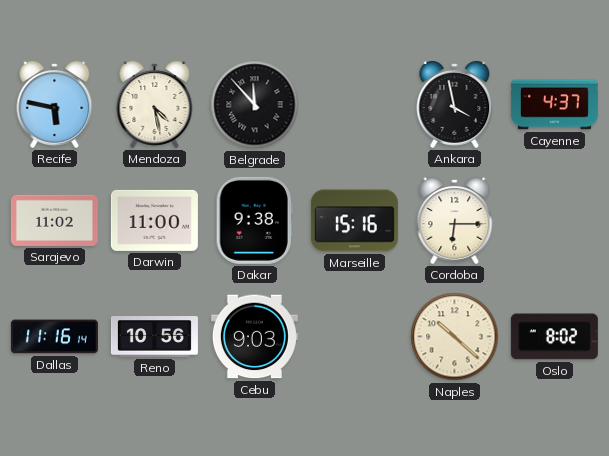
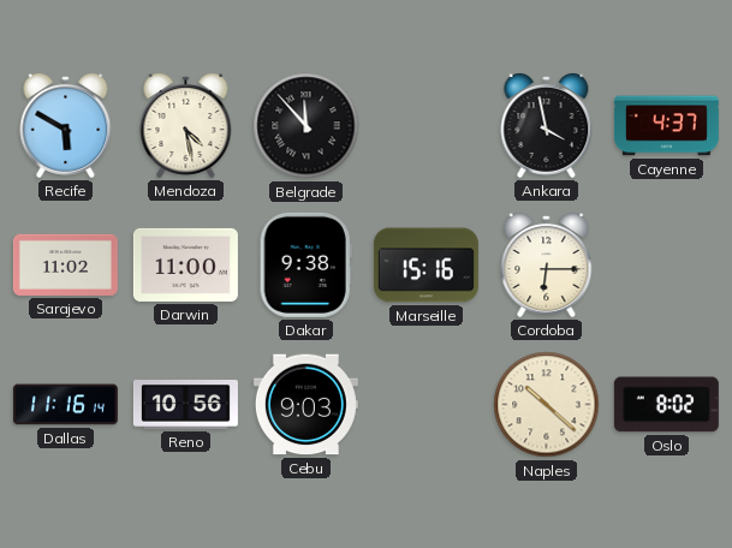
Recife: 5:47 -> 5:50 (66, 126)
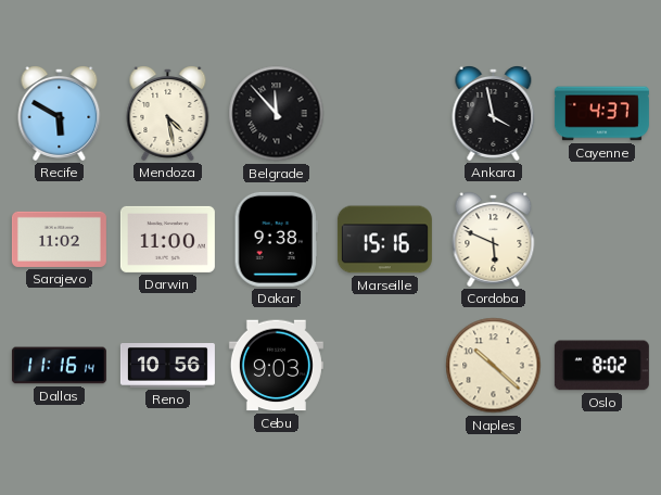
Cordoba: 6:15 -> 5:49 (494, 240)
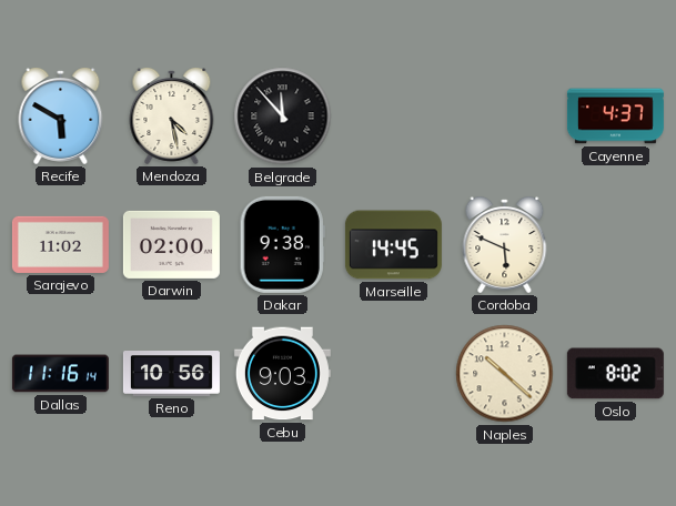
Ankara: 3:58 -> none (494, 114)
Darwin: 11:00 -> 02:00 (171, 244)
Marseille: 15:16 -> 14:45 (393, 245)
